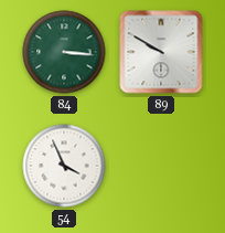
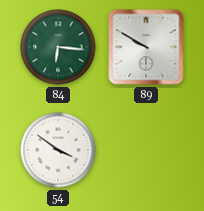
84: 3:16 -> 6:16 (58, 47)
54: 3:56 -> 3:51 (58, 150)
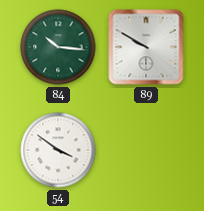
84: 6:16 -> 10:16 (58, 47)
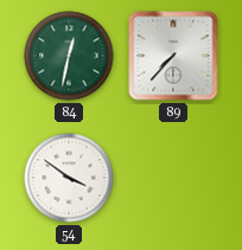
84: 10:16 -> 12:32 (69, 56)
89: 9:50 -> 7:37 (173, 56)
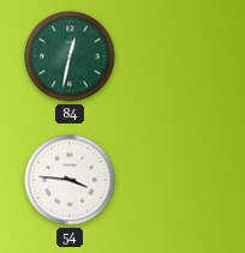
89: 7:37 -> none (173, 56)
54: 3:51 -> 3:46 (70, 180)
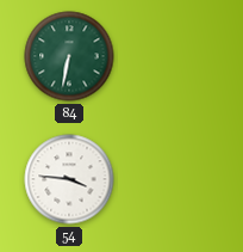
84: 12:32 -> 6:32 (69, 56)
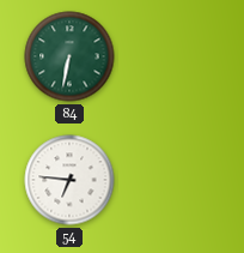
54: 3:46 -> 6:46 (69, 180)
